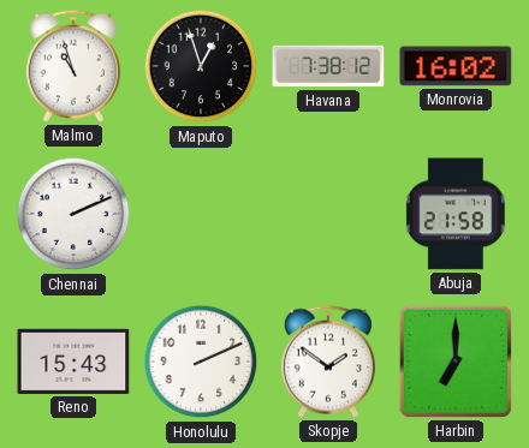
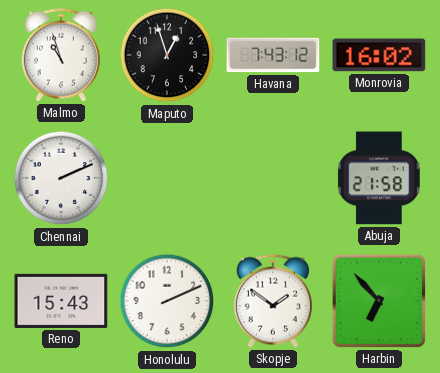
Havana: 7:38 -> 7:43 (273, 55)
Harbin: 7:00 -> 6:53 (379, 301)
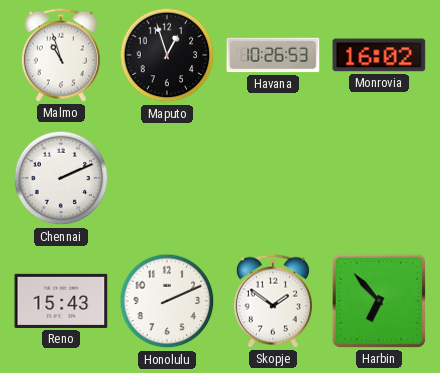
Havana: 7:43 -> 10:26 (273, 55)
Abuja: 21:58 -> none (379, 178)
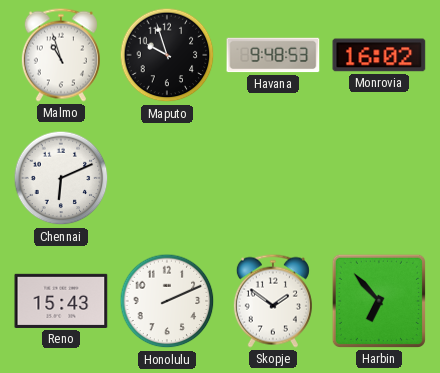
Maputo: 12:57 -> 9:57 (167, 55)
Havana: 10:26 -> 9:48 (273, 55)
Chennai: 2:11 -> 6:11 (61, 178)
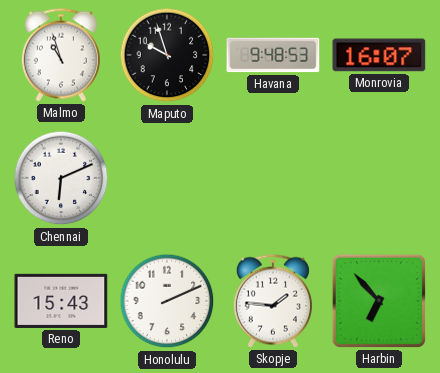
Monrovia: 16:02 -> 16:07 (379, 55)
Skopje: 1:51 -> 1:46 (273, 301)
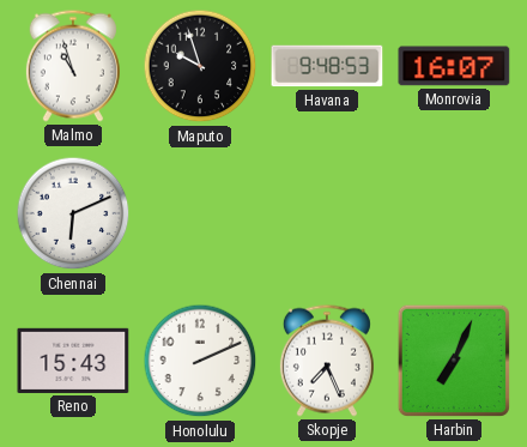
Skopje: 1:46 -> 7:26 (327, 361)
Harbin: 6:53 -> 7:04 (454, 361)
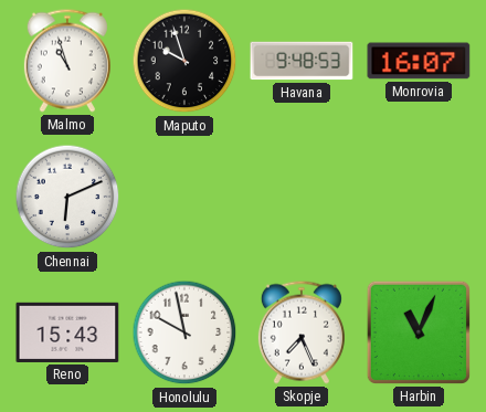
Honolulu: 2:11 -> 9:58 (184, 332)
Harbin: 7:04 -> 11:04 (419, 332)
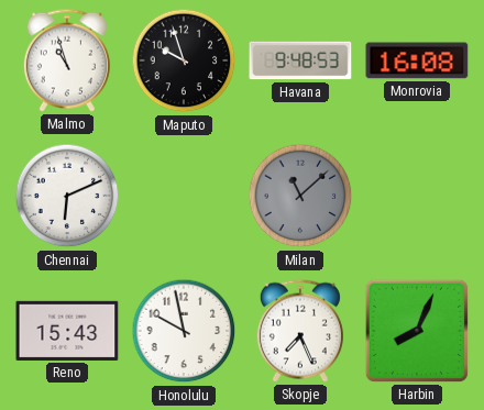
Monrovia: 16:07 -> 16:08 (417, 60)
Milan: none -> 11:08 (300, 196)
Harbin: 11:04 -> 8:04 (417, 331)
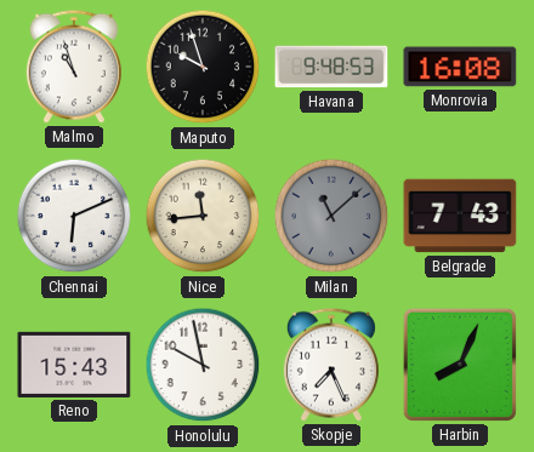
Nice: none -> 11:44 (203, 216)
Belgrade: none -> 7:43 (460, 216)
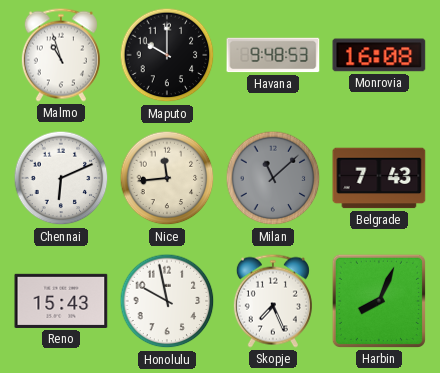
Maputo: 9:57 -> 10:00 (167, 55)
